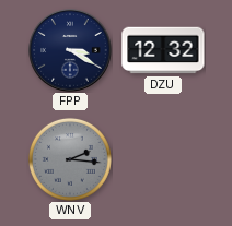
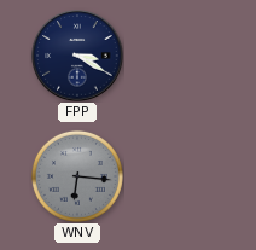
DZU: 12:32 -> none (163, 50)
WNV: 2:16 -> 6:16 (77, 176)
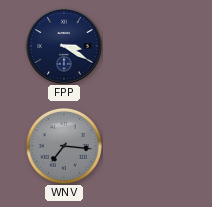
WNV: 6:16 -> 7:16 (64, 146)
